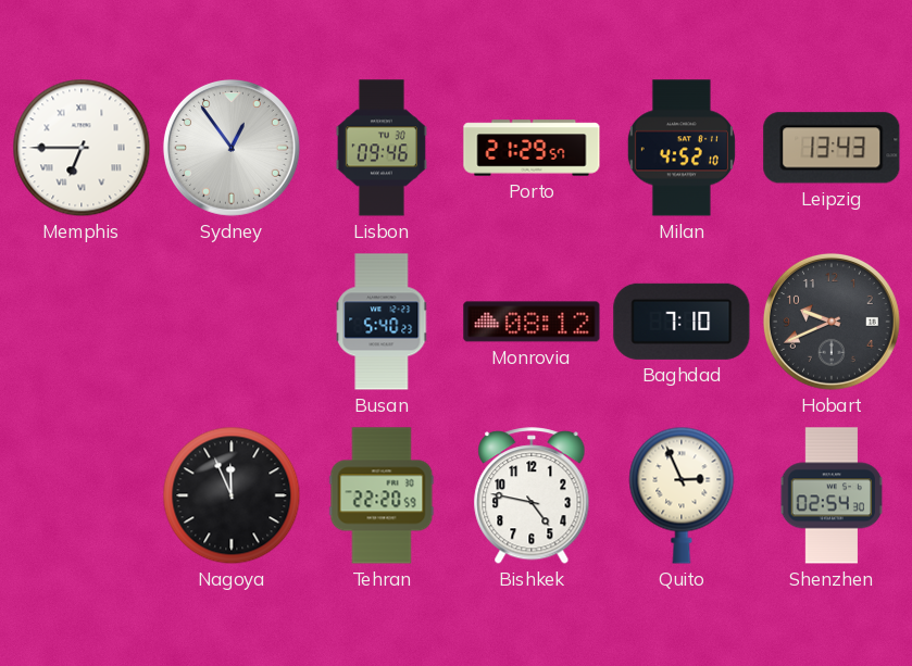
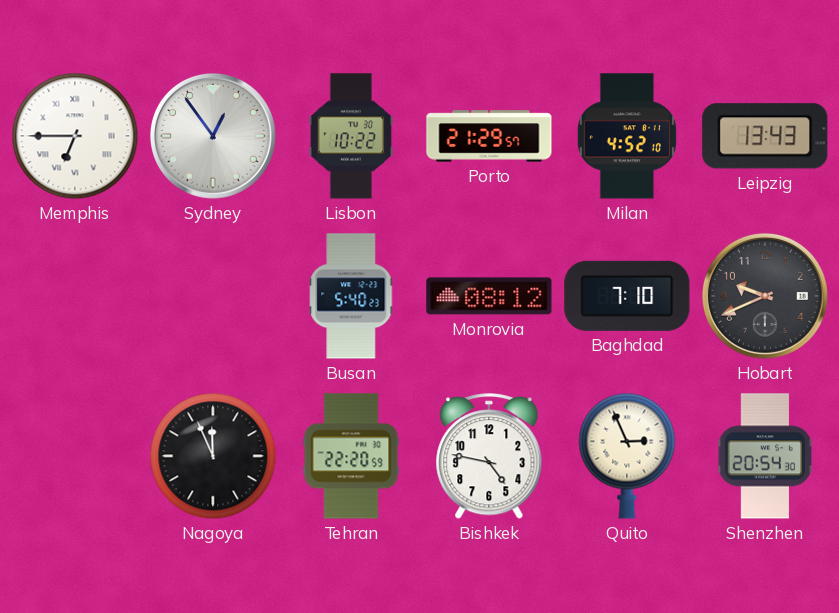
Lisbon: 09:46 -> 10:22 (351, 136)
Shenzhen: 02:54 -> 20:54 (765, 456)
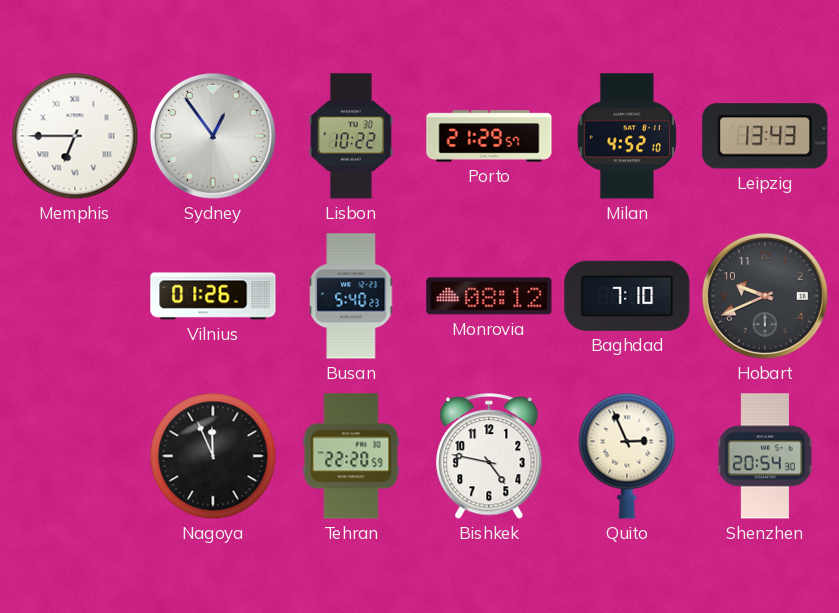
Vilnius: none -> 01:26 (213, 296)
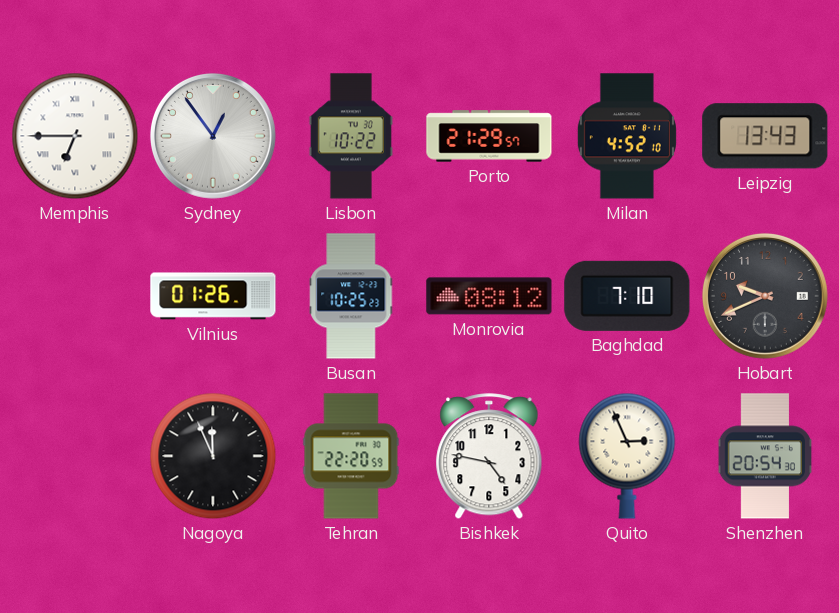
Busan: 5:40 -> 10:25 (352, 296)
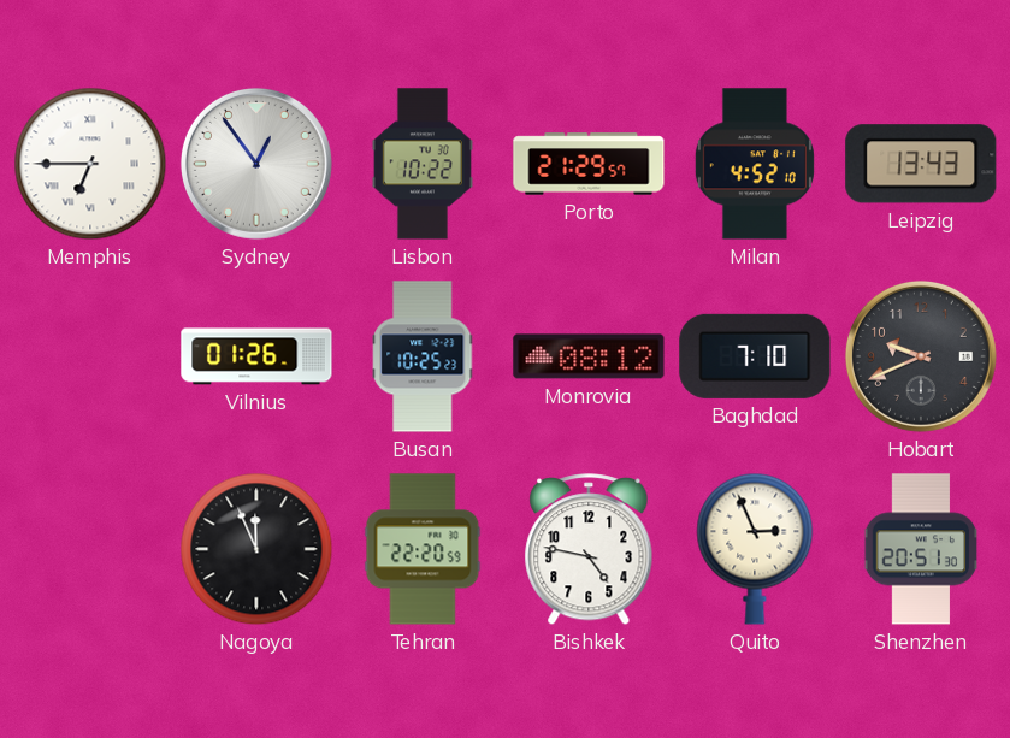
Shenzhen: 20:54 -> 20:51 (921, 549)
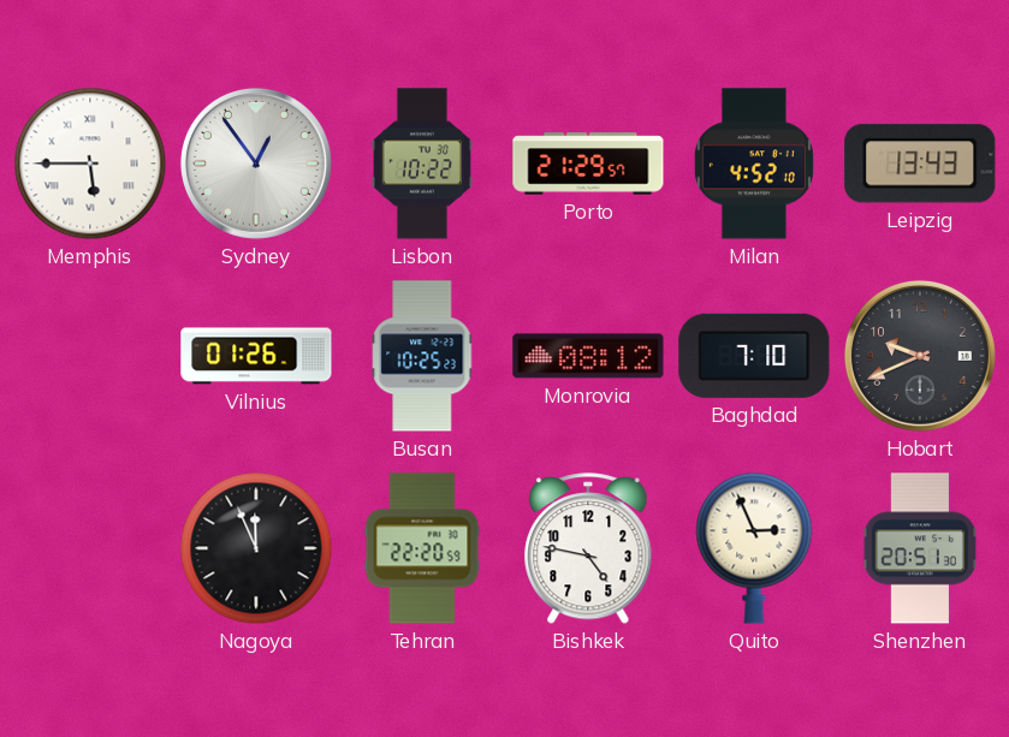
Memphis: 6:45 -> 5:45 (90, 164)
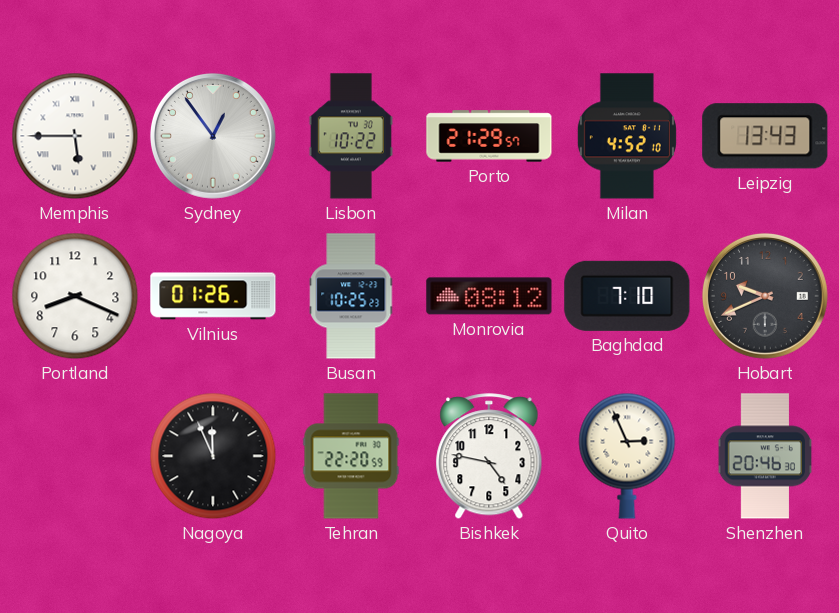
Portland: none -> 8:19 (75, 296)
Shenzhen: 20:51 -> 20:46 (765, 456)
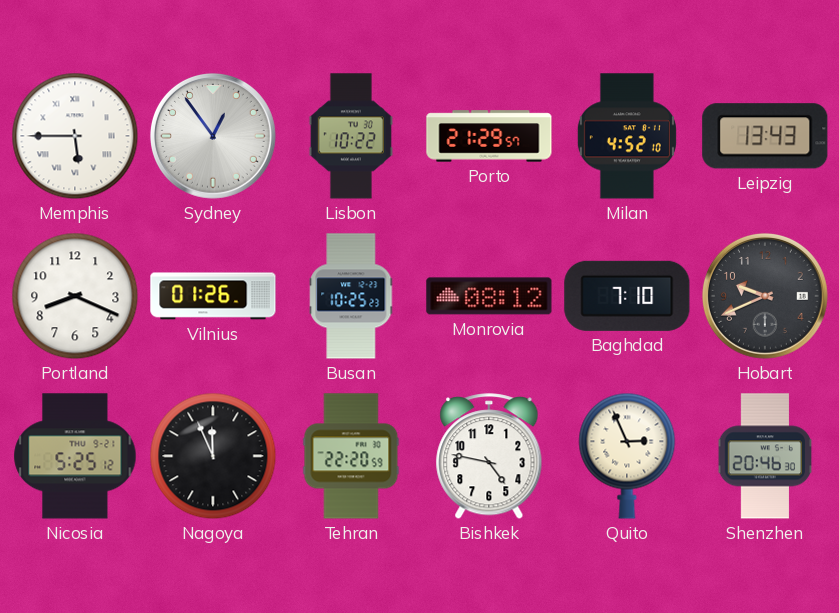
Nicosia: none -> 5:25 (75, 456)
